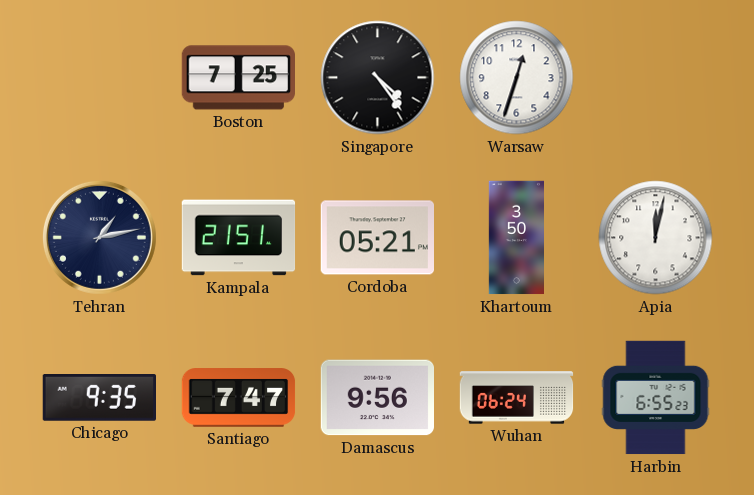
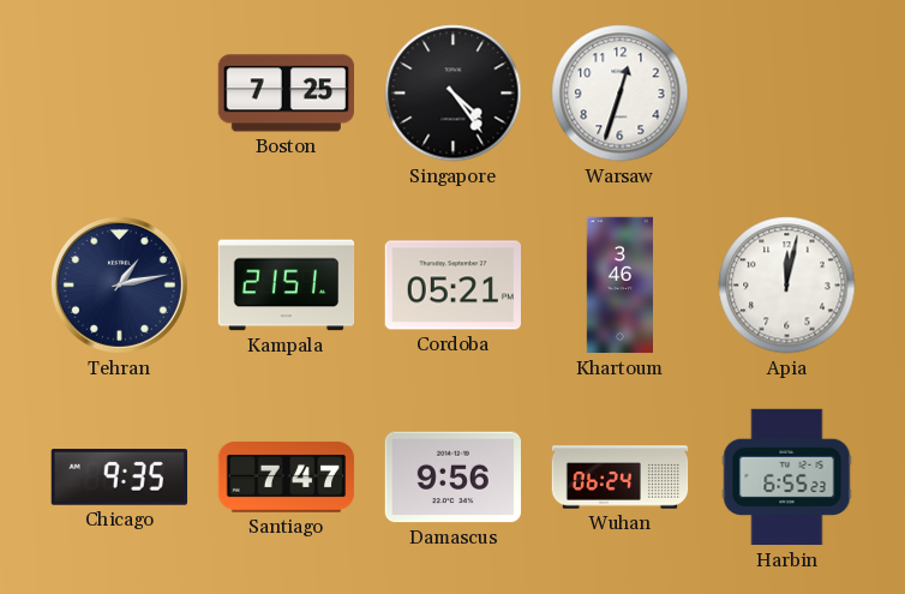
Khartoum: 3:50 -> 3:46 (619, 286)
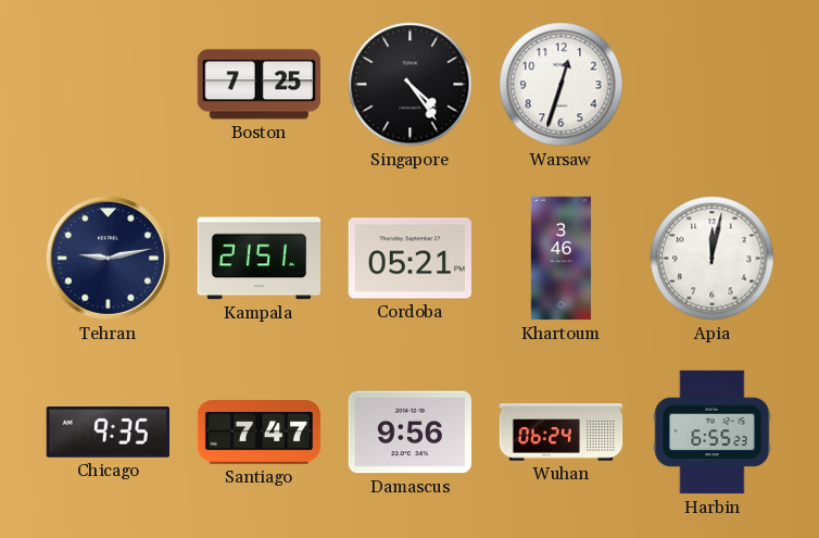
Tehran: 1:13 -> 9:13 (108, 258)
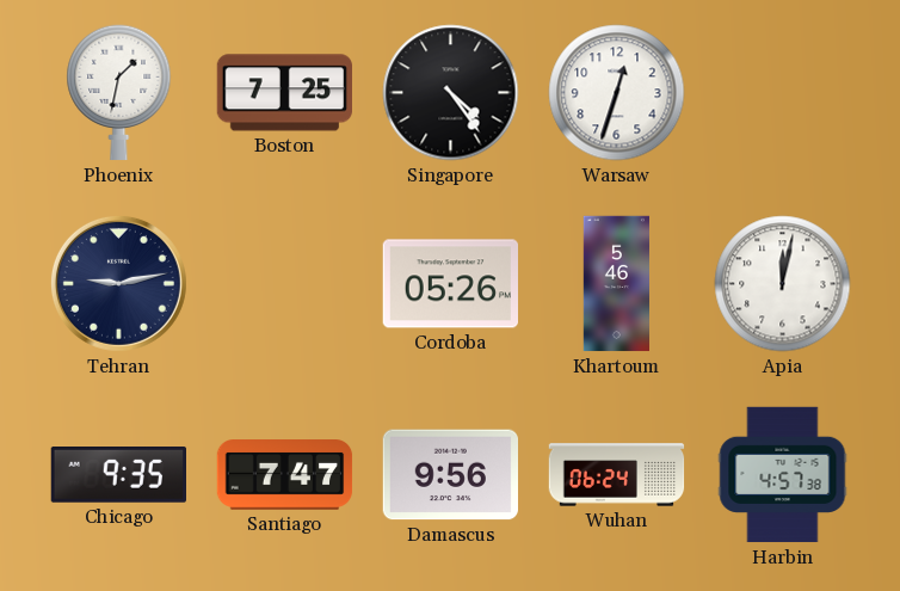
Phoenix: none -> 1:32 (119, 93)
Kampala: 21:51 -> none (260, 259)
Cordoba: 05:21 -> 05:26 (450, 284)
Khartoum: 3:46 -> 5:46 (616, 284)
Harbin: 6:55 -> 4:57 (783, 475)
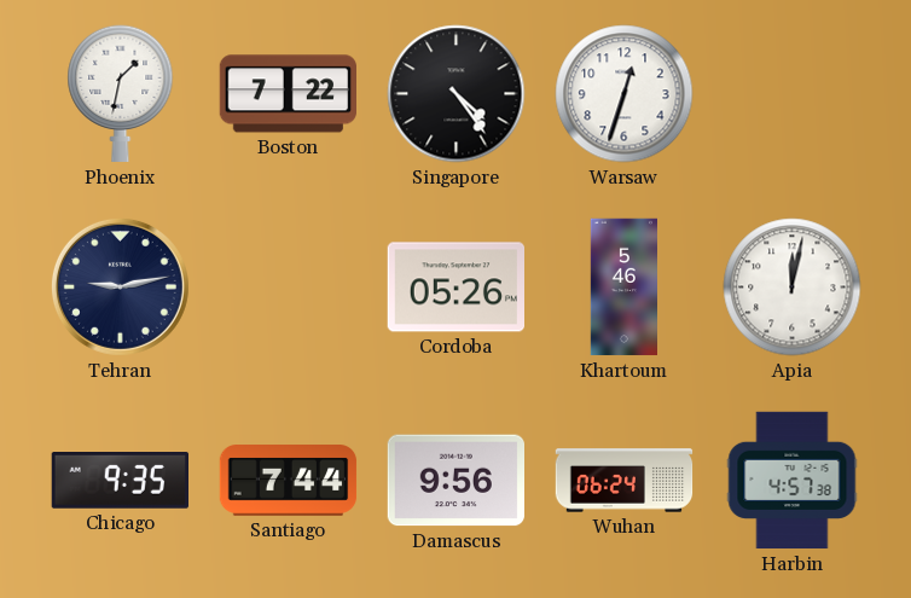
Boston: 7:25 -> 7:22 (289, 94)
Santiago: 7:47 -> 7:44 (289, 481)
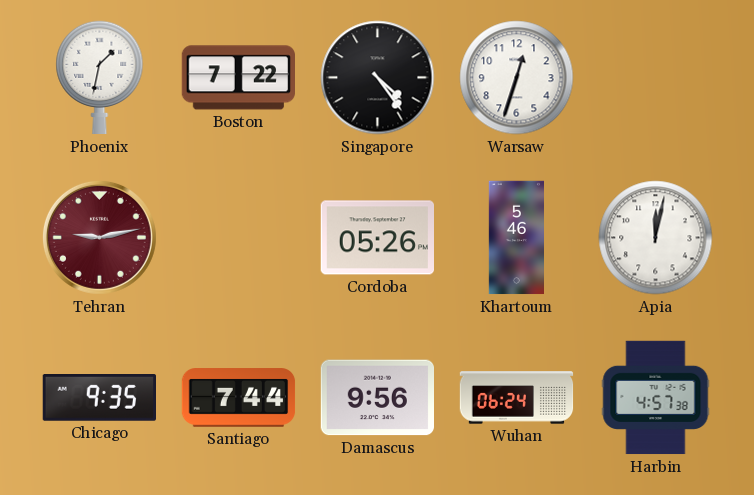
Tehran dial: navy -> burgundy (99, 237)
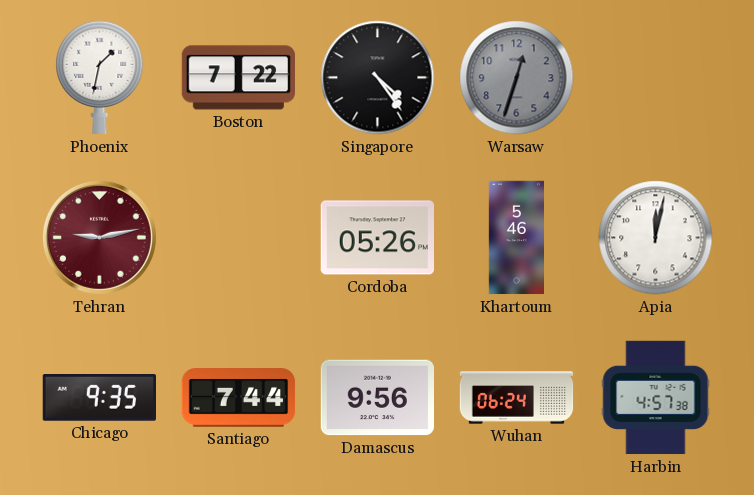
Warsaw dial: white -> grey (517, 78)
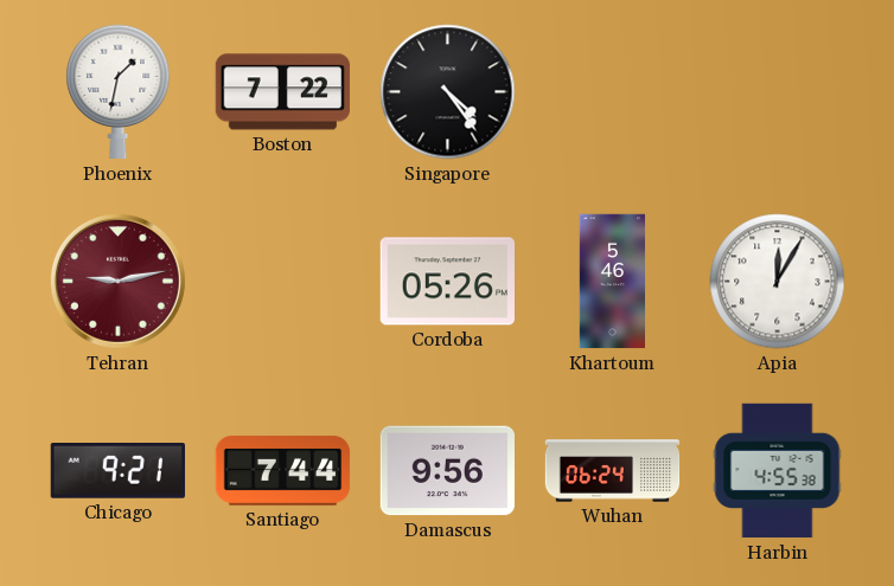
Warsaw: 12:33 -> none (517, 78)
Apia: 12:02 -> 12:05 (778, 282)
Chicago: 9:35 -> 9:21 (117, 471)
Harbin: 4:57 -> 4:55 (778, 471)
